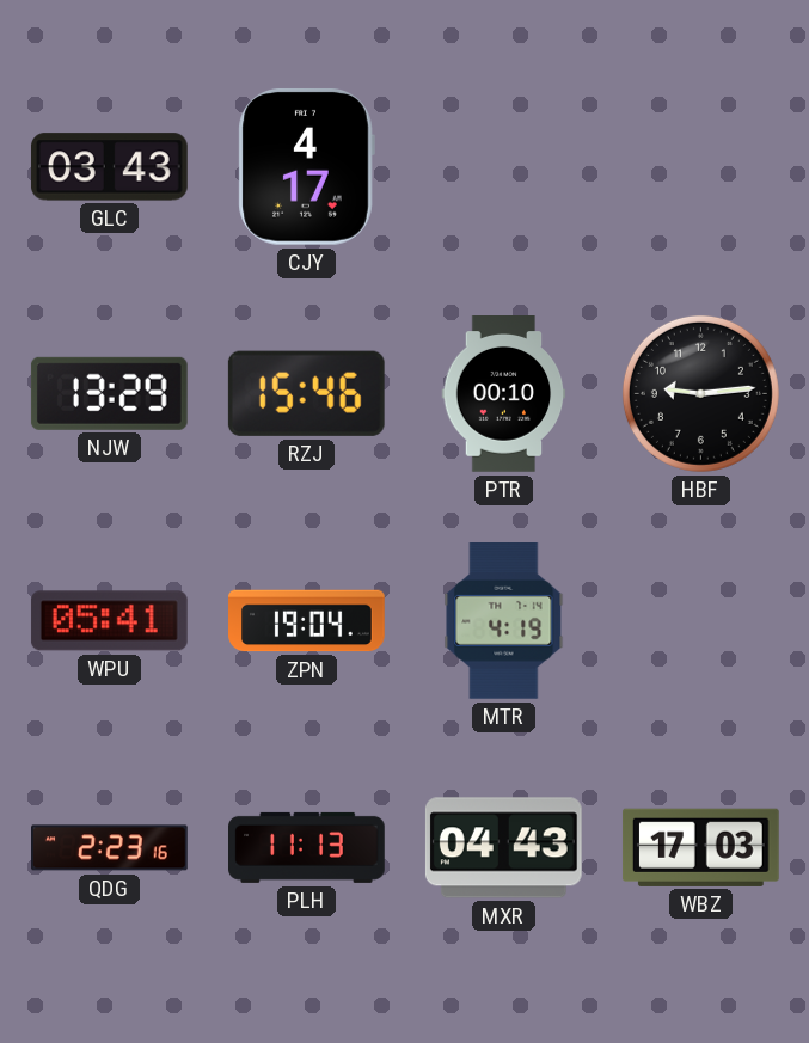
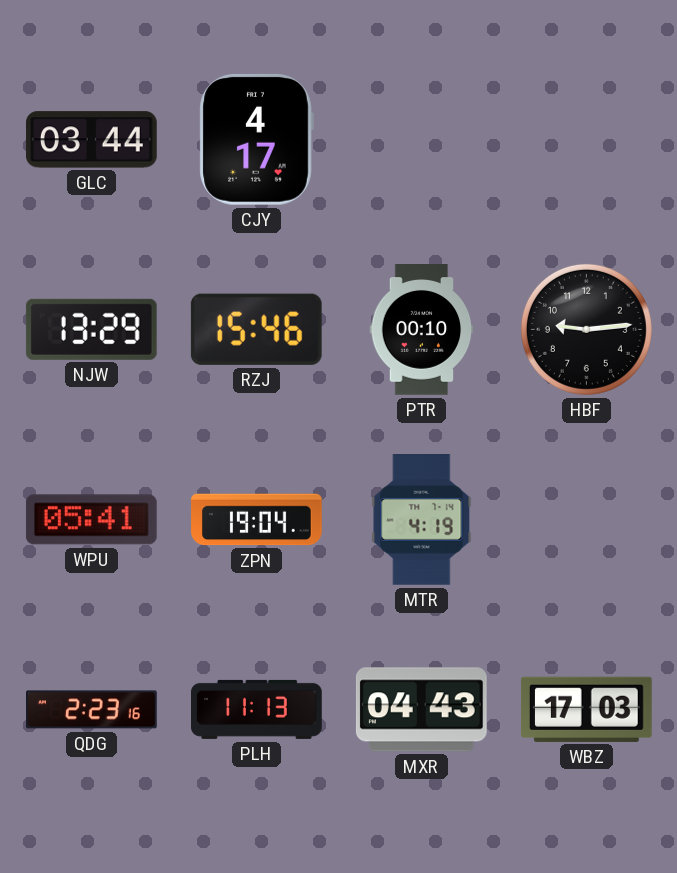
GLC: 03:43 -> 03:44 (91, 140)
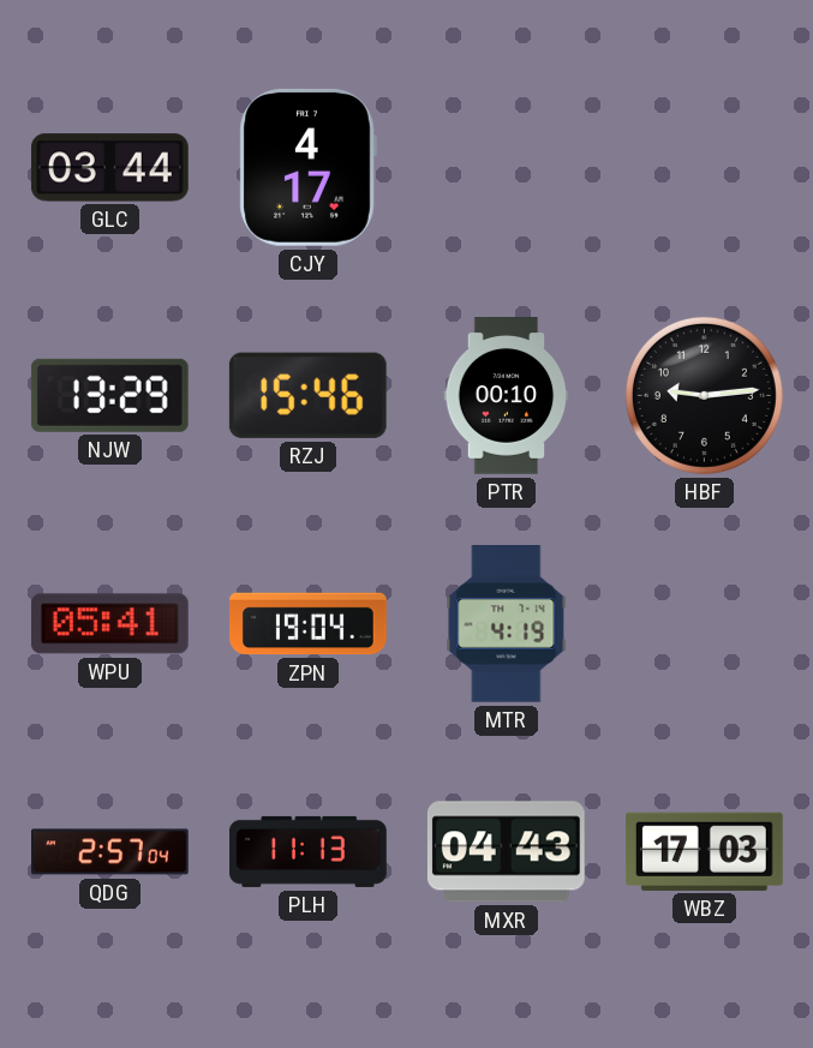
QDG: 2:23 -> 2:57 (110, 852)
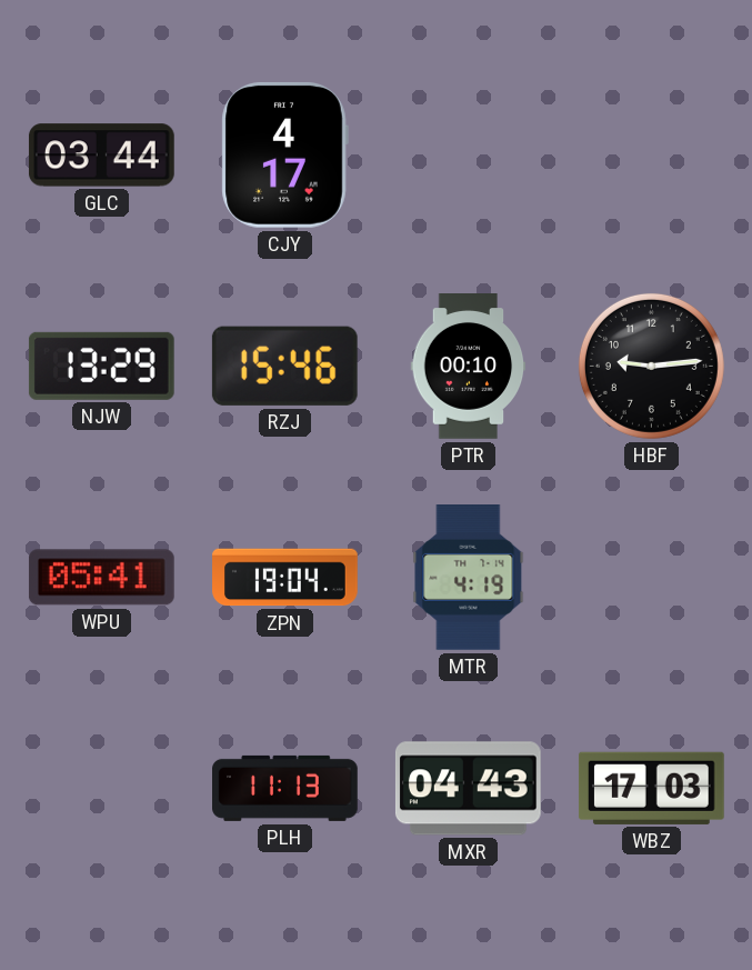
QDG: 2:57 -> none (110, 852)
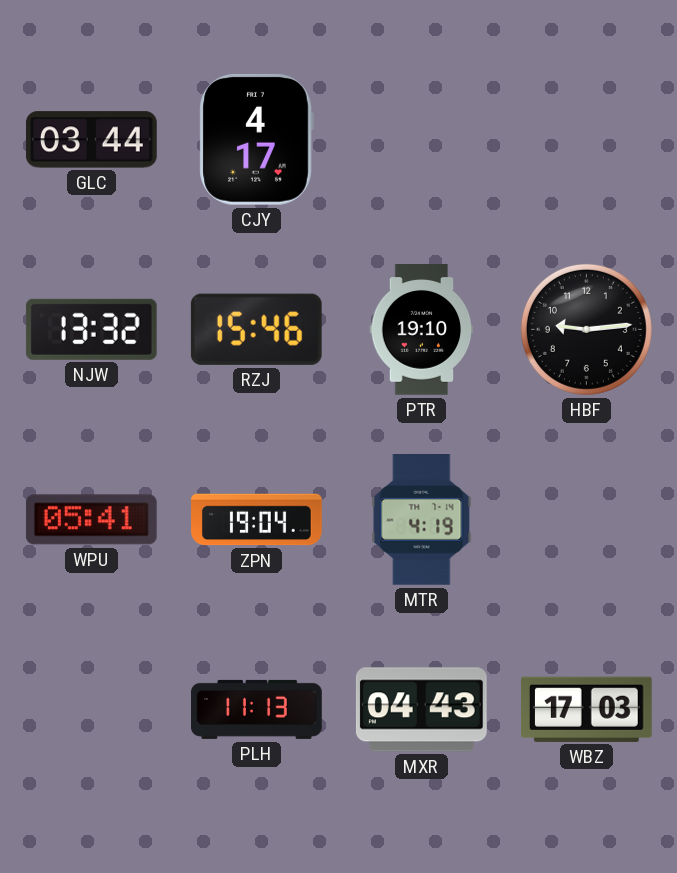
NJW: 13:29 -> 13:32 (91, 329)
PTR: 00:10 -> 19:10 (422, 330)
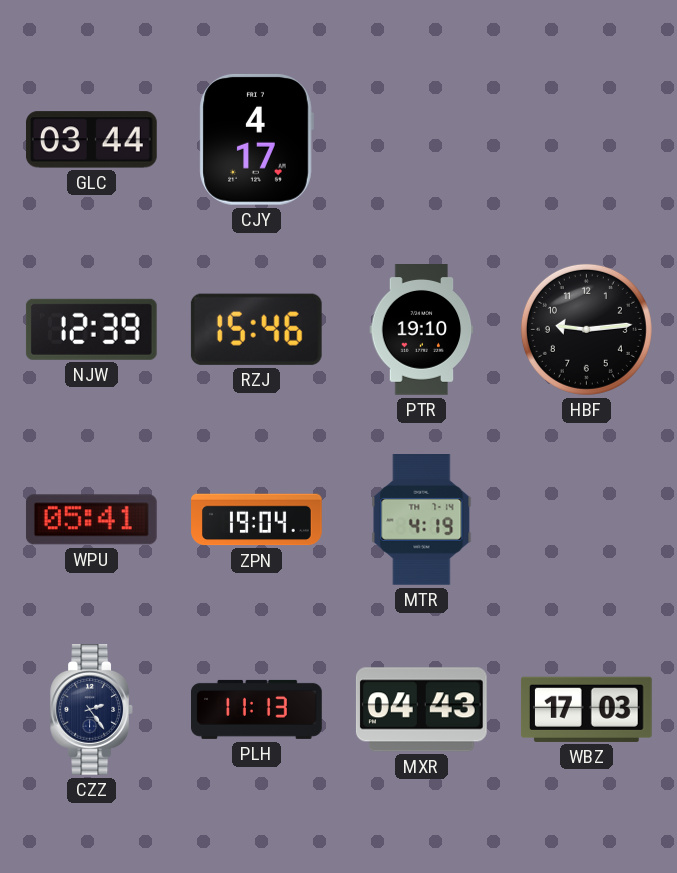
NJW: 13:32 -> 12:39 (91, 329)
CZZ: none -> 2:24 (91, 710)
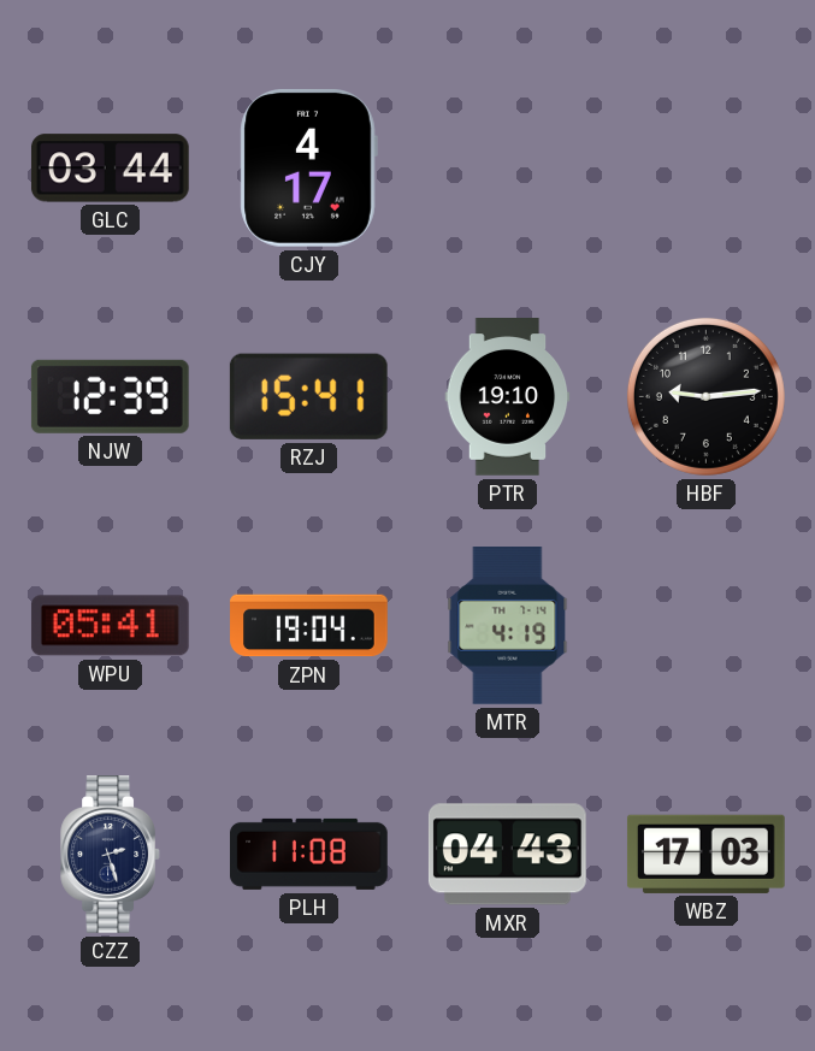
RZJ: 15:46 -> 15:41 (308, 396)
CZZ: 2:24 -> 2:27 (110, 855)
PLH: 11:13 -> 11:08 (309, 854)
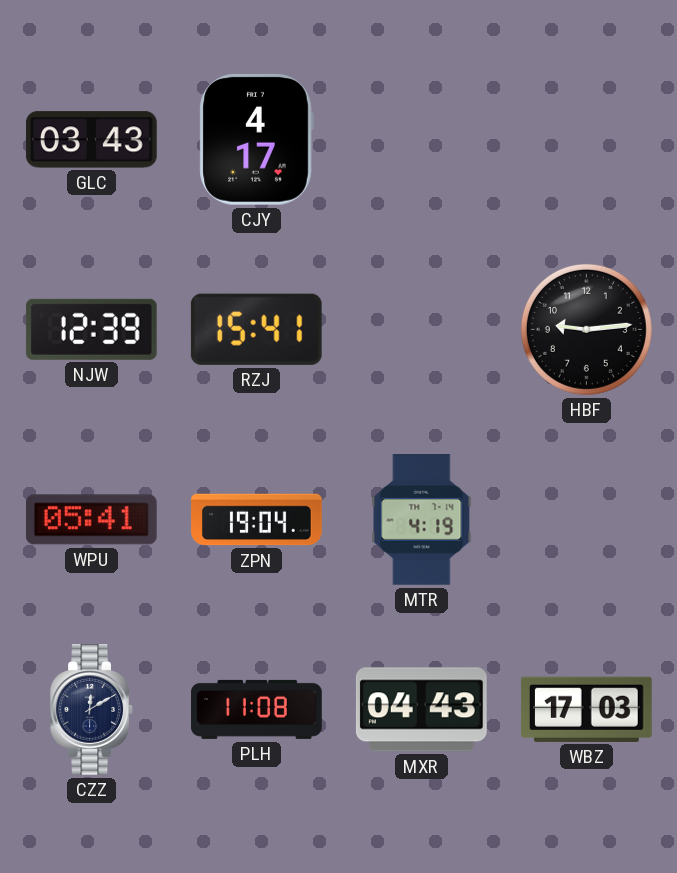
GLC: 03:44 -> 03:43 (91, 140)
PTR: 19:10 -> none (508, 397)
CZZ: 2:27 -> 12:10 (91, 710)
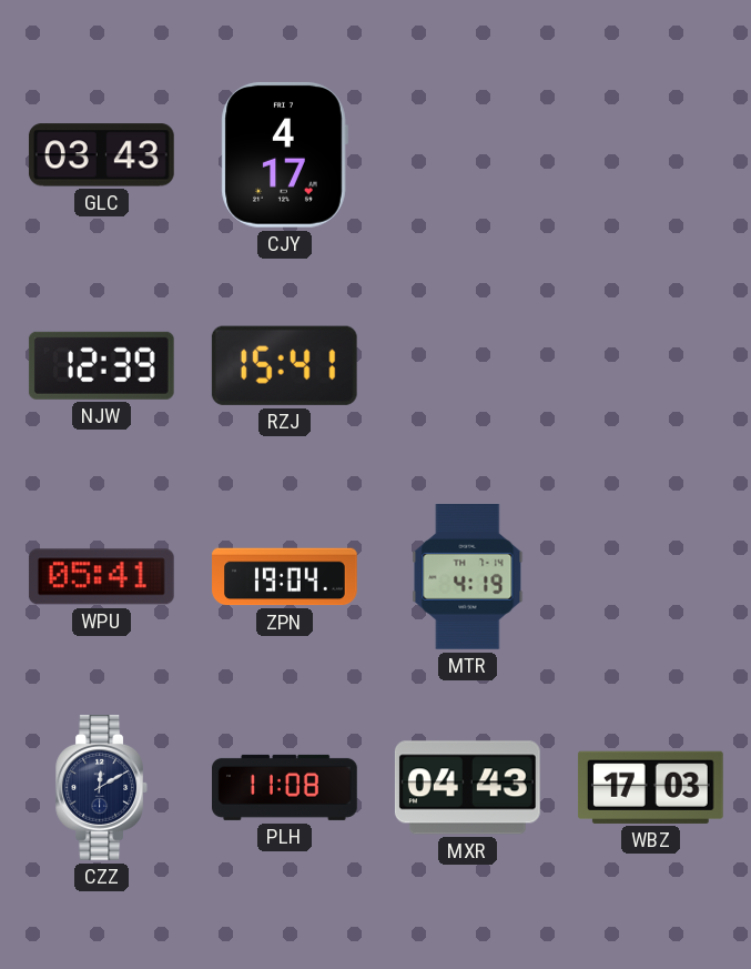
HBF: 9:14 -> none (586, 329)
